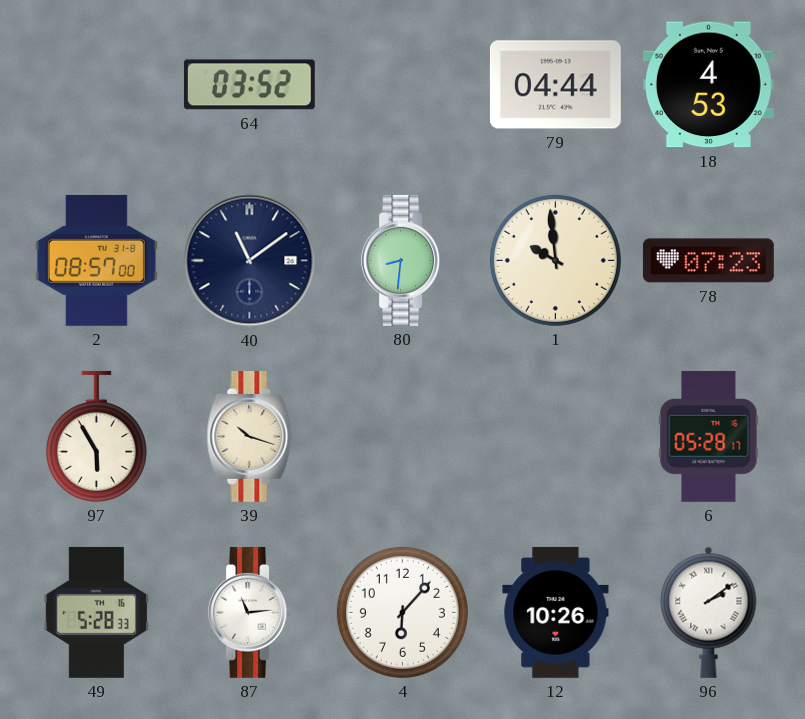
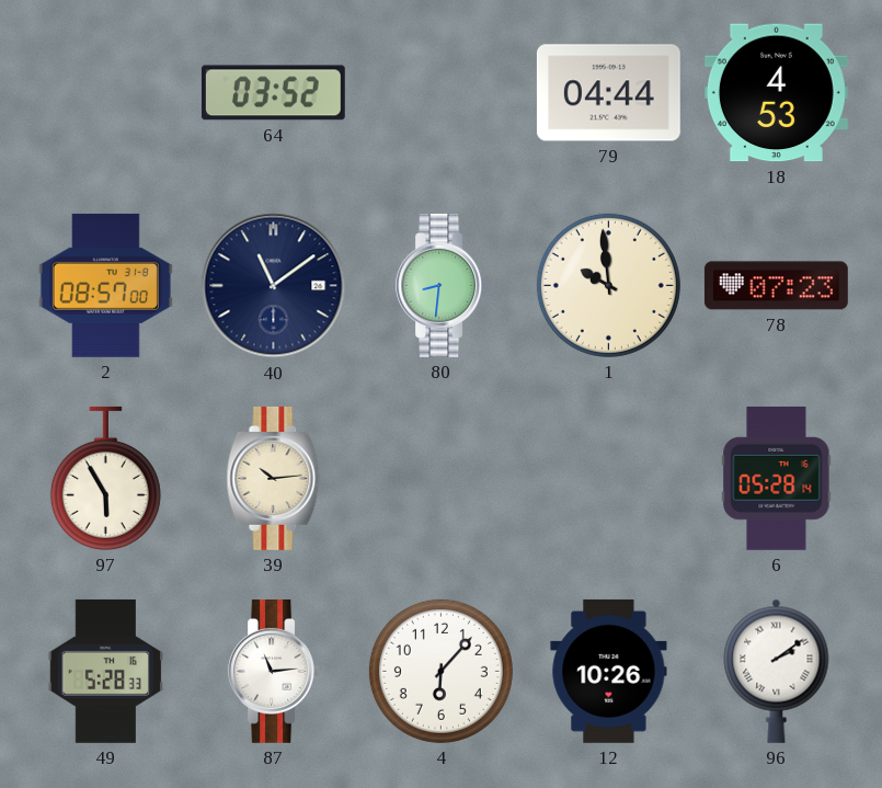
39: 10:18 -> 10:14 (274, 478)
6: 05:28:17 -> 05:28:14 (777, 478)
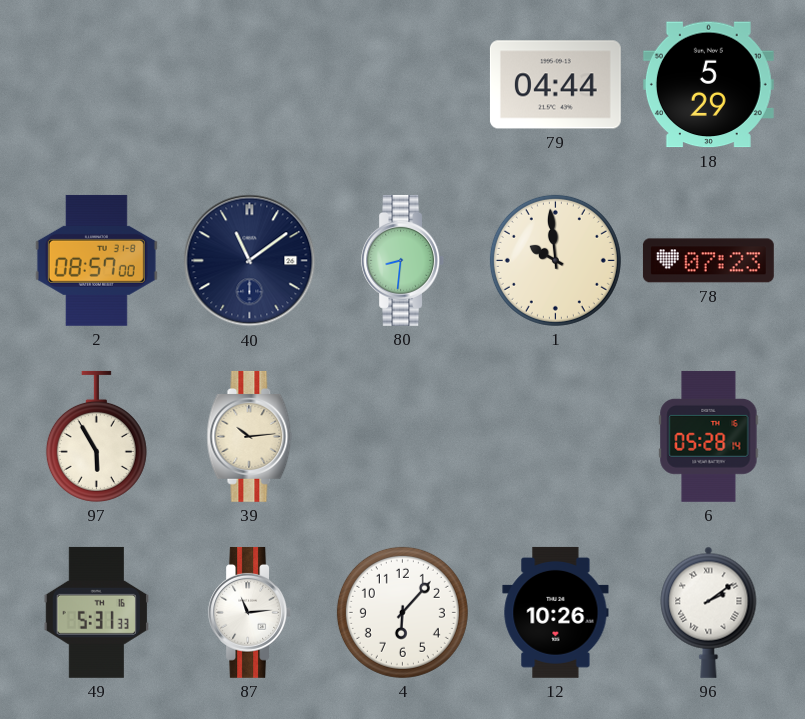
64: 03:52 -> none (273, 93)
18: 4:53 -> 5:29 (708, 85)
49: 5:28 -> 5:31 (96, 612)
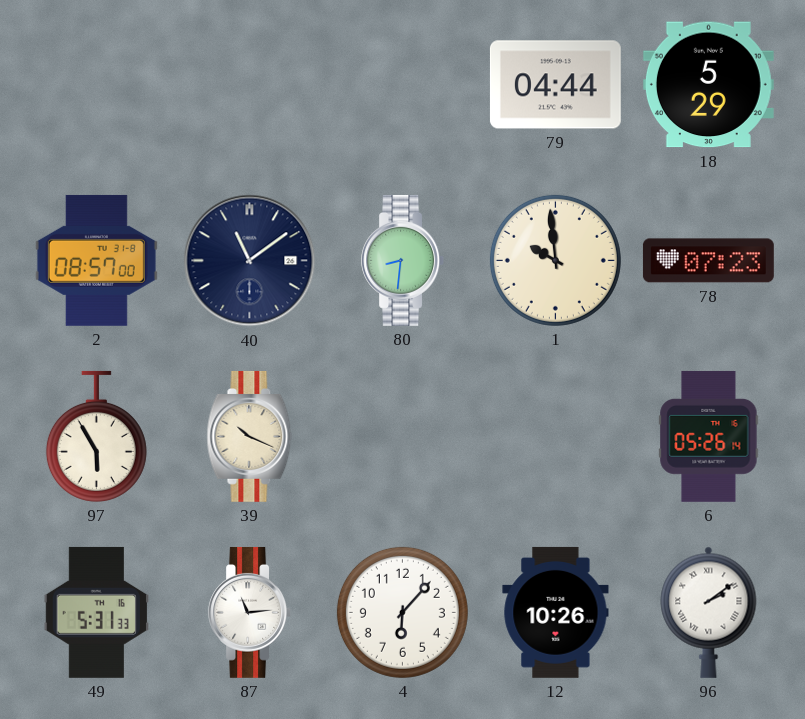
39: 10:14 -> 10:19 (250, 436)
6: 05:28 -> 05:26 (709, 436)
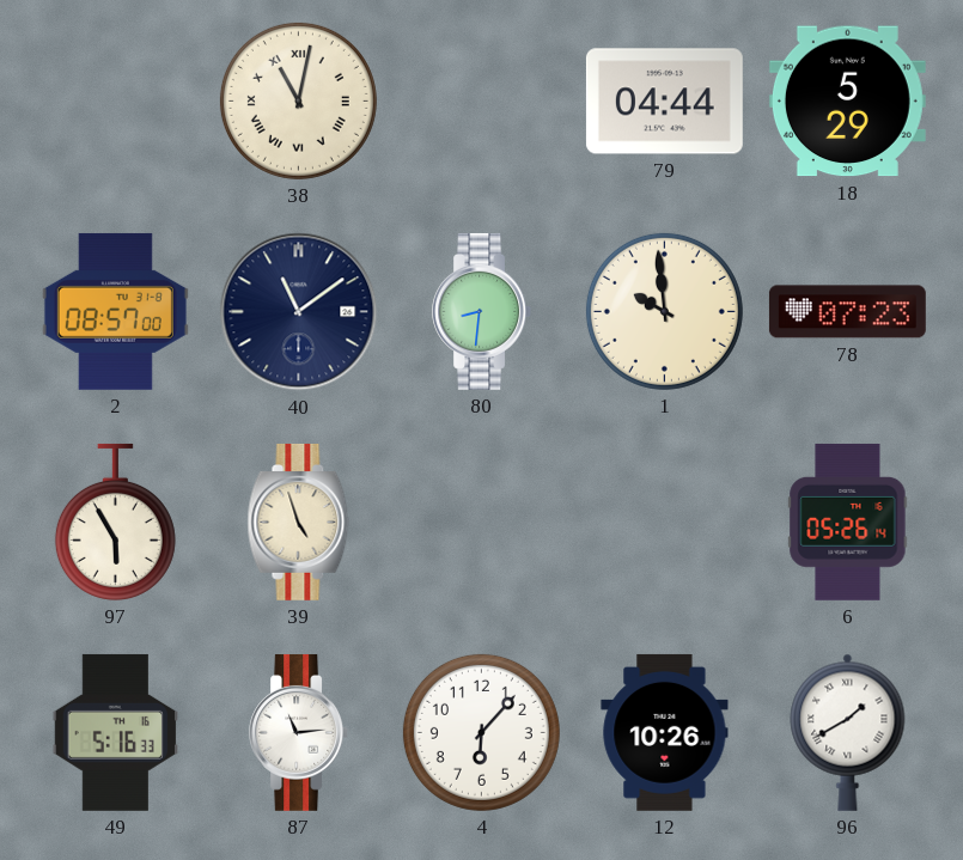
38: none -> 11:02 (298, 100)
39: 10:19 -> 4:57 (299, 522)
49: 5:31 -> 5:16 (115, 732)
96: 2:09 -> 1:40 (848, 732)
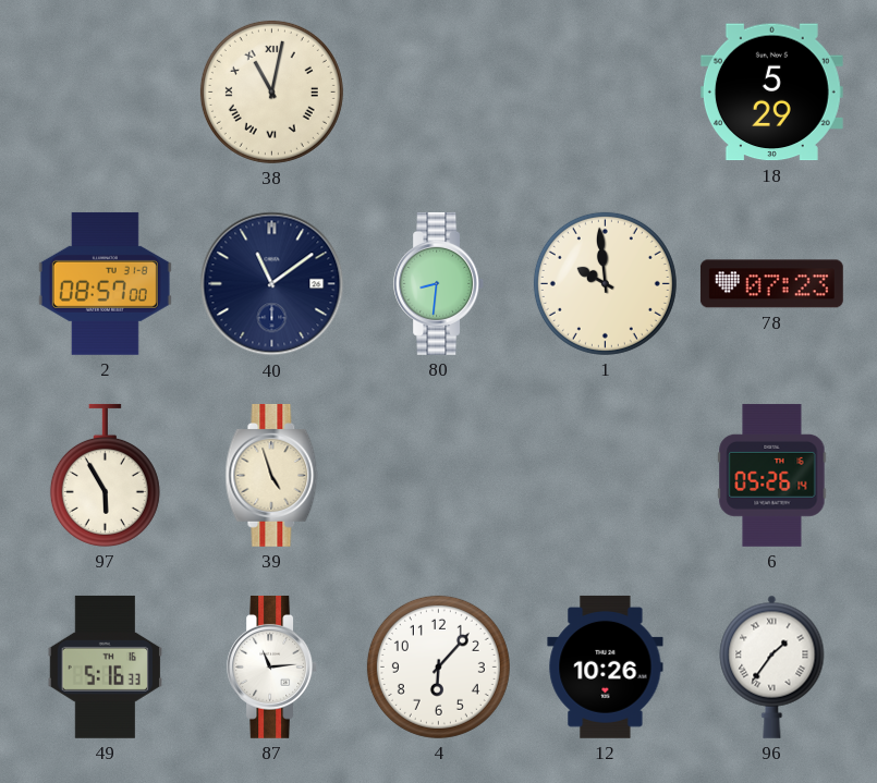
79: 04:44 -> none (664, 102)
96: 1:40 -> 1:36 (772, 666)
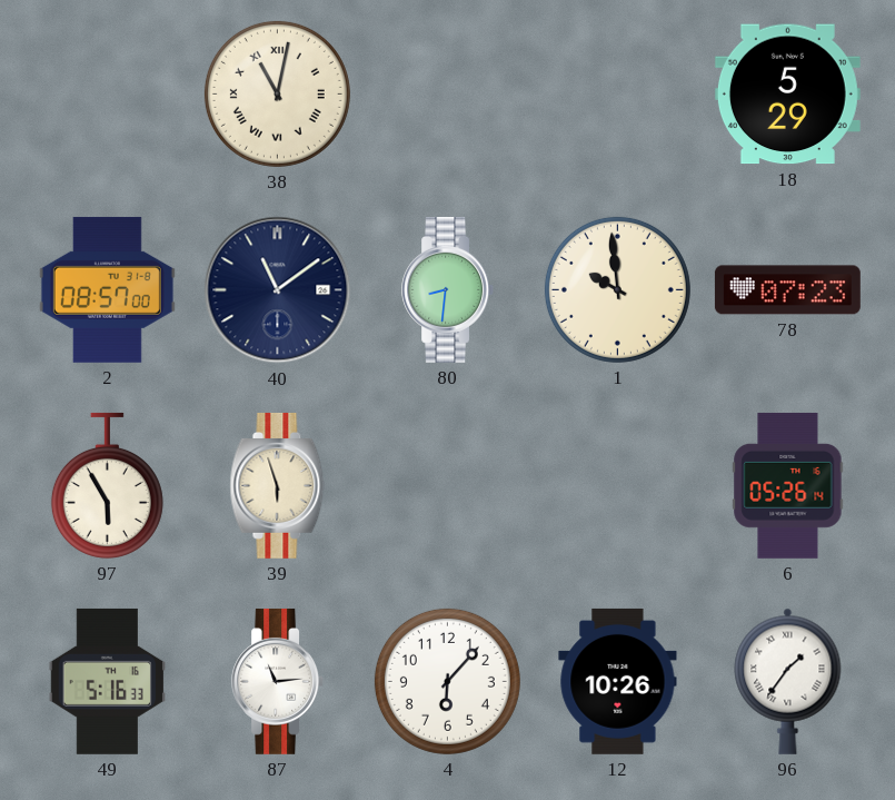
39: 4:57 -> 5:57 (278, 485)
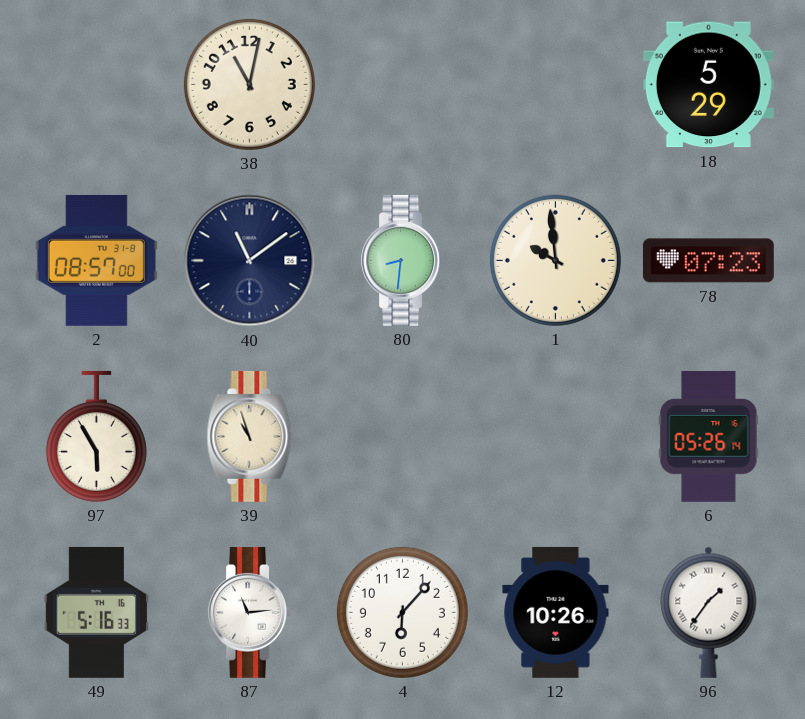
38 numerals: Roman -> Arabic (249, 84)
39: 5:57 -> 10:57 (250, 436)
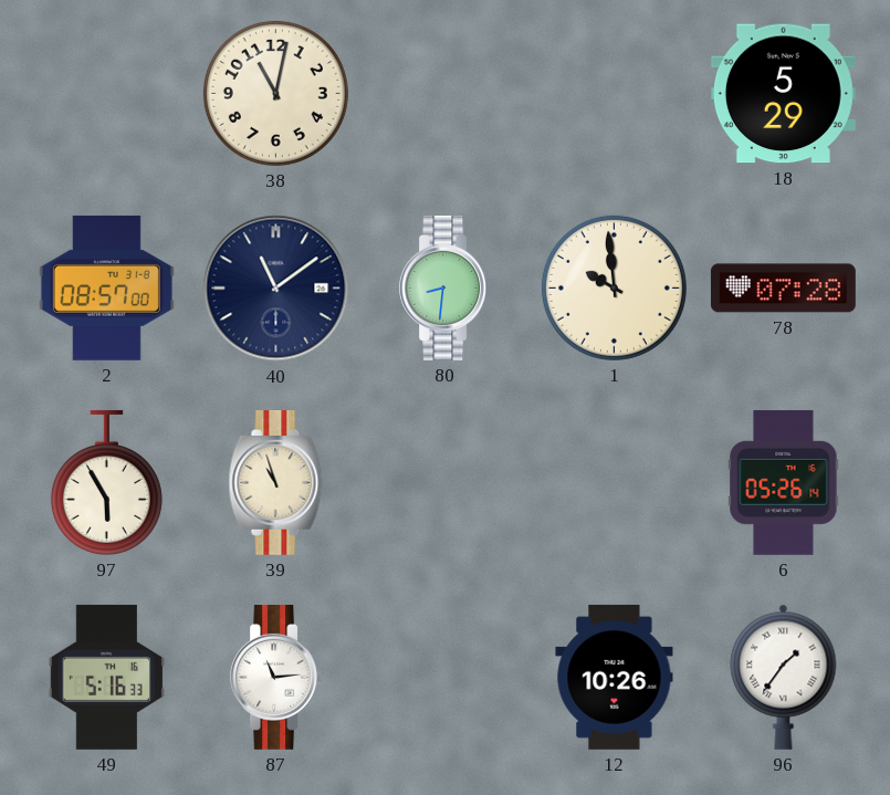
78: 07:23 -> 07:28 (783, 289)
4: 6:07 -> none (402, 612)
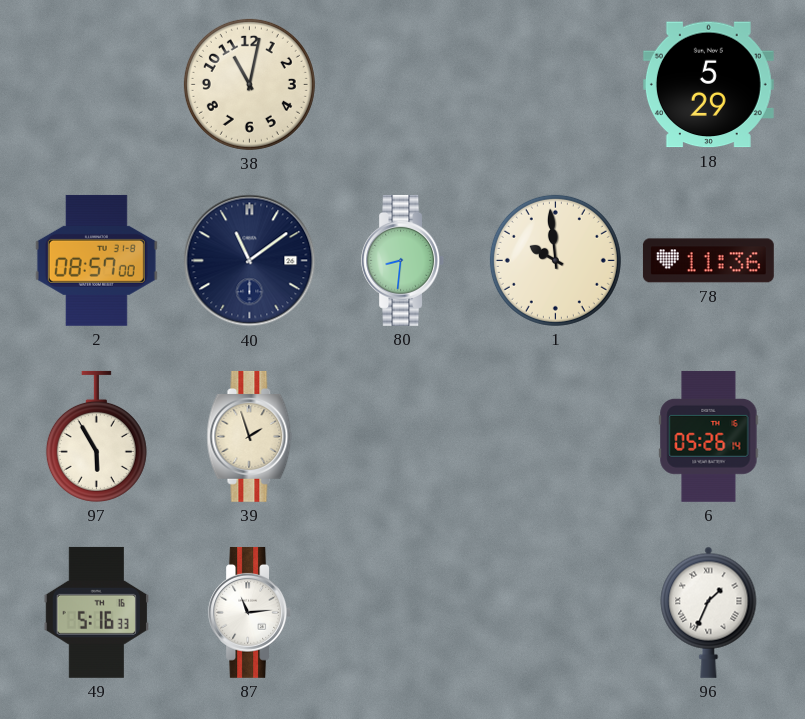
78: 07:28 -> 11:36 (708, 261)
39: 10:57 -> 1:57 (250, 436)
12: 10:26 -> none (615, 677)
96: 1:36 -> 1:34 (709, 612)
